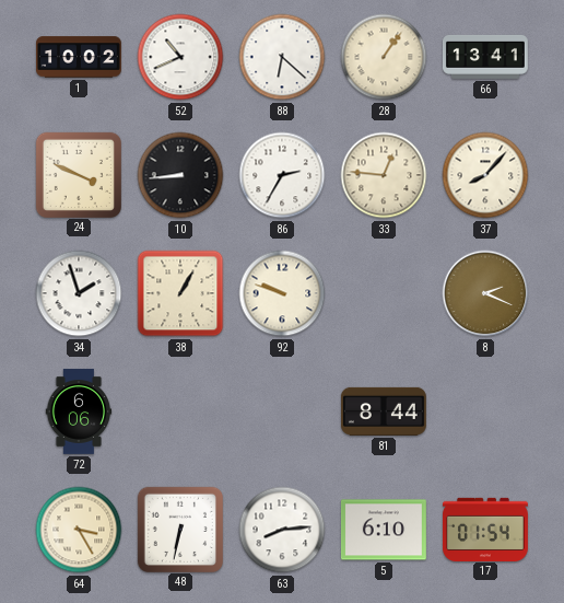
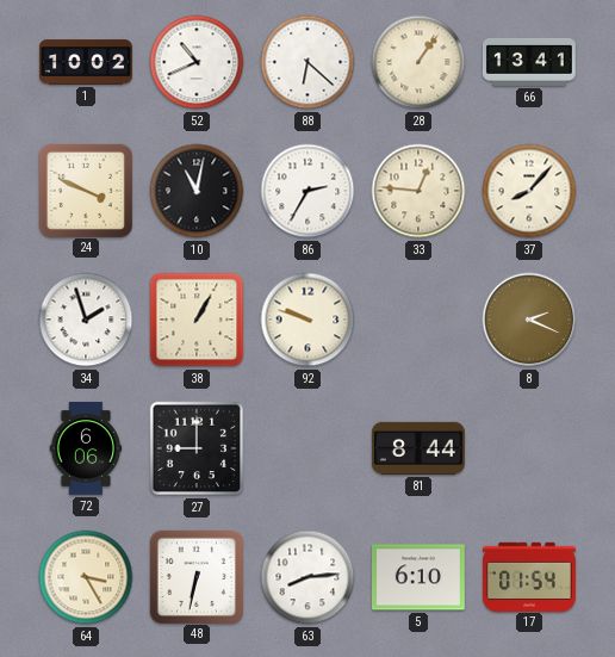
10: 8:44 -> 11:02 (197, 191)
27: none -> 9:00 (197, 448)
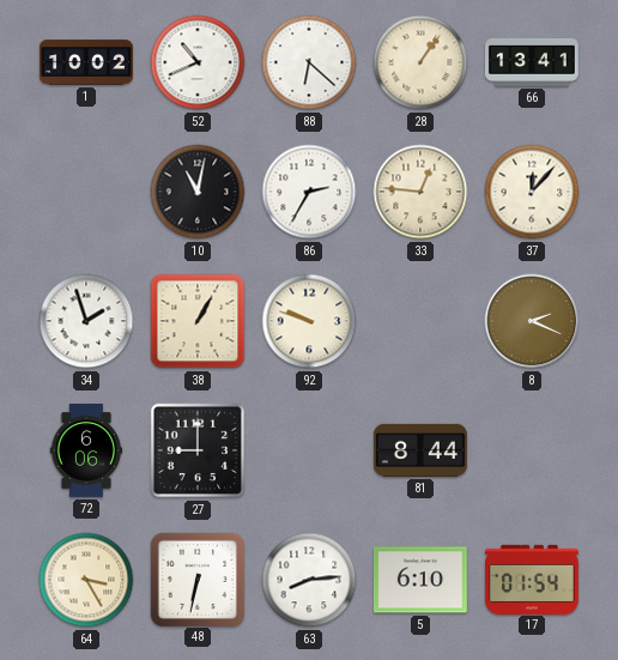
24: 3:49 -> none (85, 190)
37: 8:07 -> 12:07 (532, 192)
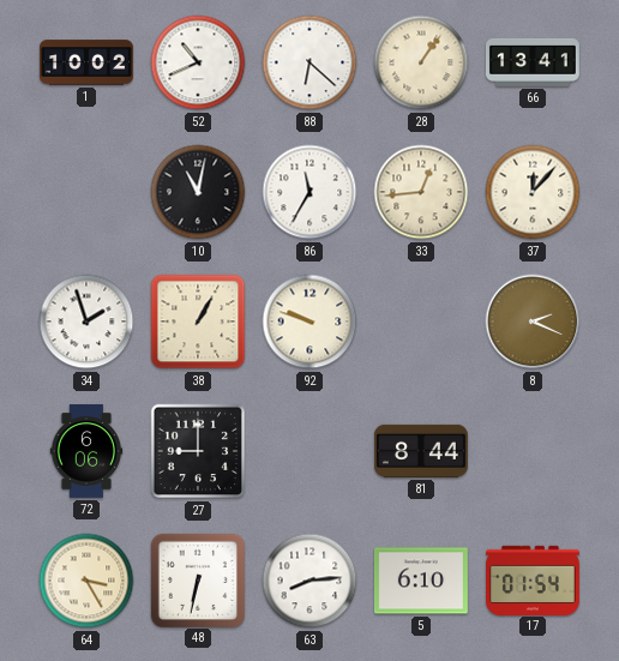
86: 2:35 -> 11:35 (309, 192)
33: 12:46 -> 12:44 (421, 192)
